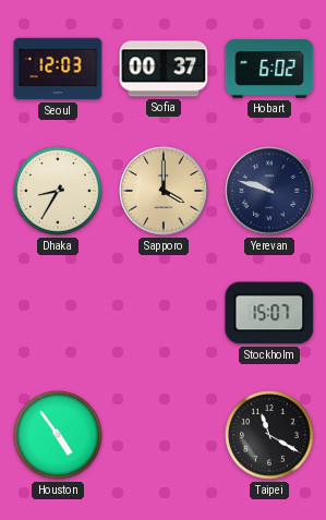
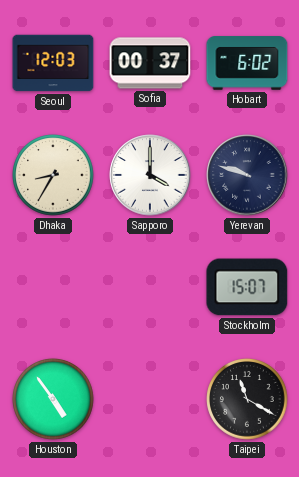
Sapporo dial: champagne -> white (150, 175)
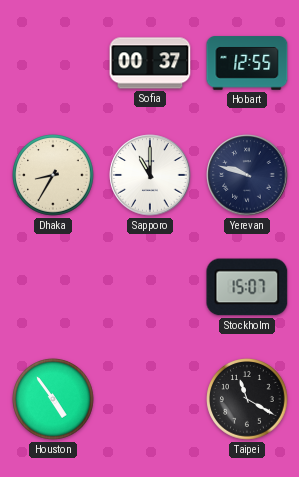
Seoul: 12:03 -> none (53, 63)
Hobart: 6:02 -> 12:55 (247, 63)
Sapporo: 4:00 -> 11:00 (150, 175)
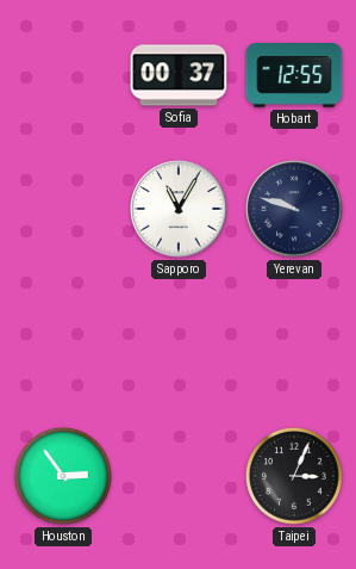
Dhaka: 8:35 -> none (53, 175)
Sapporo: 11:00 -> 11:05 (179, 209)
Stockholm: 15:07 -> none (247, 287)
Houston: 4:54 -> 2:54 (63, 476)
Taipei: 11:20 -> 3:04 (294, 476)
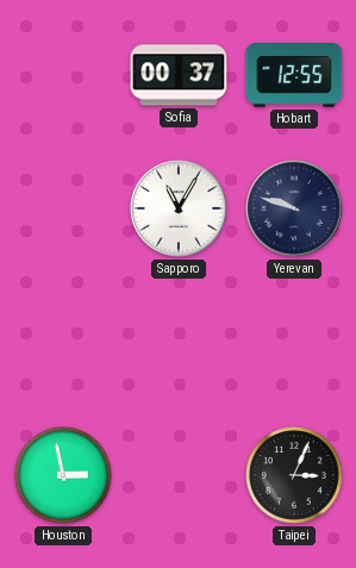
Houston: 2:54 -> 2:58 (63, 475)
